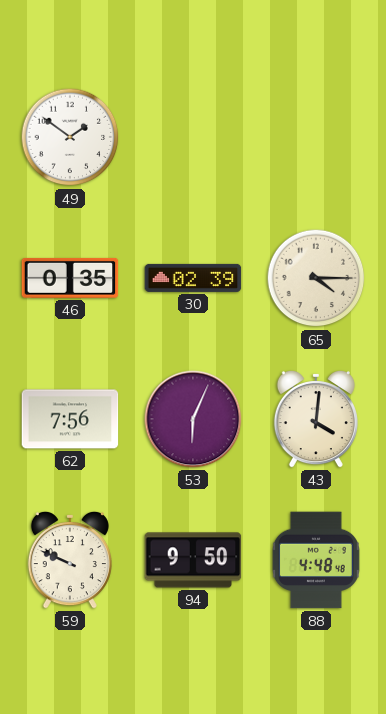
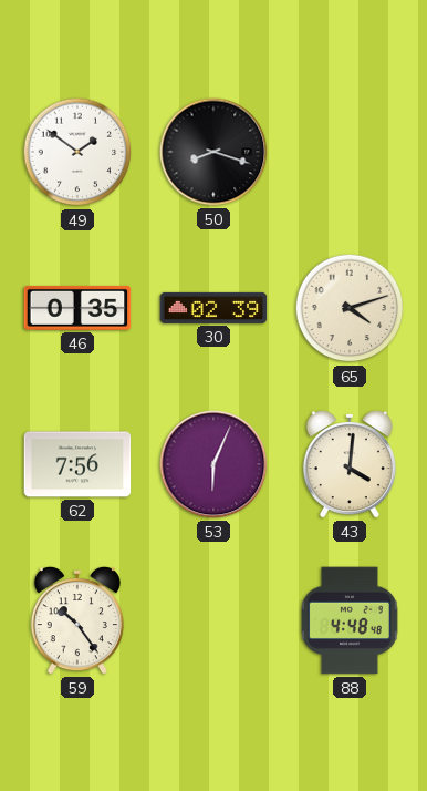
50: none -> 8:18 (213, 152)
65: 4:15 -> 4:12 (350, 308)
59: 9:49 -> 10:24 (77, 620)
94: 9:50 -> none (193, 560)
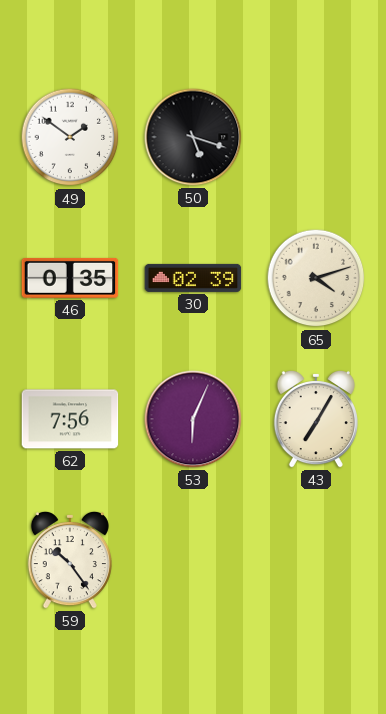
50: 8:18 -> 5:18 (193, 137)
43: 4:01 -> 7:05 (316, 419)
88: 4:48 -> none (350, 620)
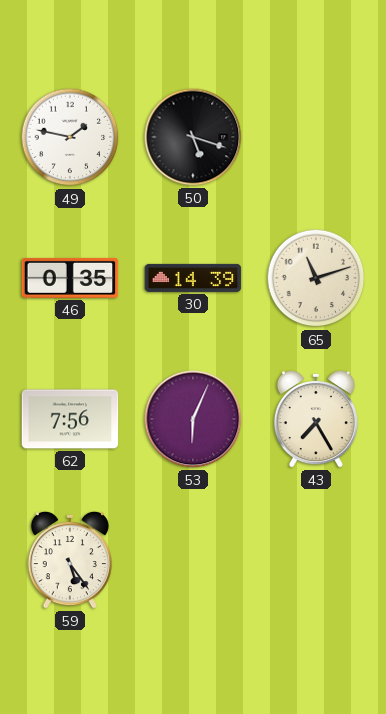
49: 1:51 -> 1:47 (70, 137)
30: 02:39 -> 14:39 (193, 278)
65: 4:12 -> 11:12 (316, 278)
43: 7:05 -> 7:25 (316, 419)
59: 10:24 -> 5:24 (70, 560)
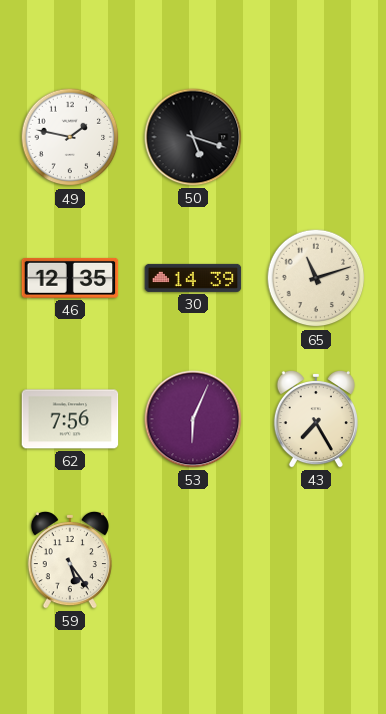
46: 0:35 -> 12:35 (70, 278)
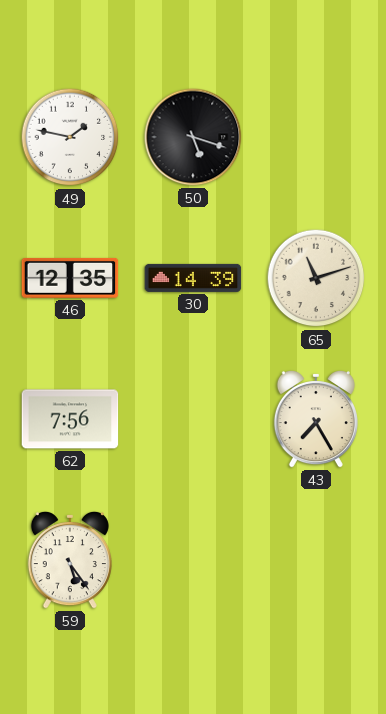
53: 6:04 -> none (193, 419)
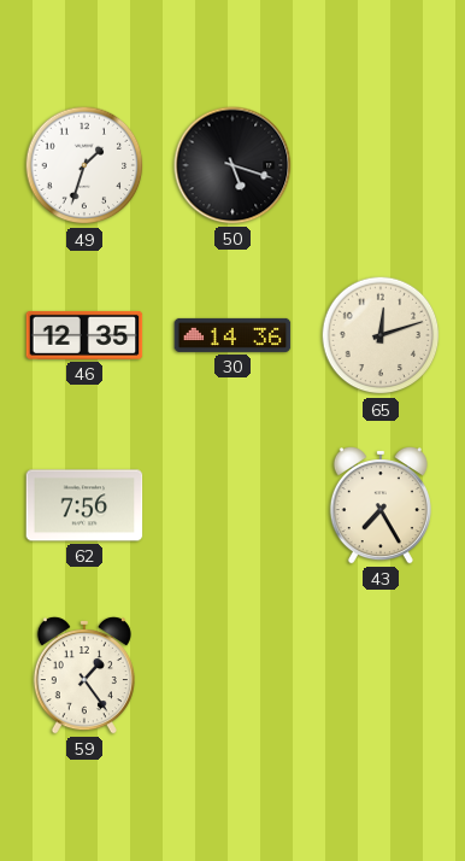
49: 1:47 -> 1:33 (84, 165)
30: 14:39 -> 14:36 (232, 335)
65: 11:12 -> 12:12 (381, 335)
59: 5:24 -> 1:24 (84, 675)
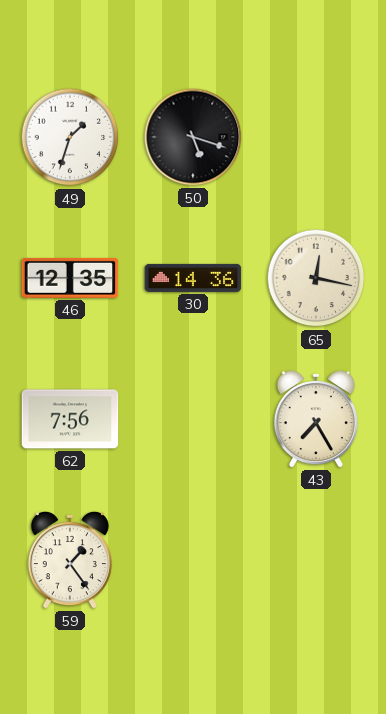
65: 12:12 -> 12:17 (316, 278)
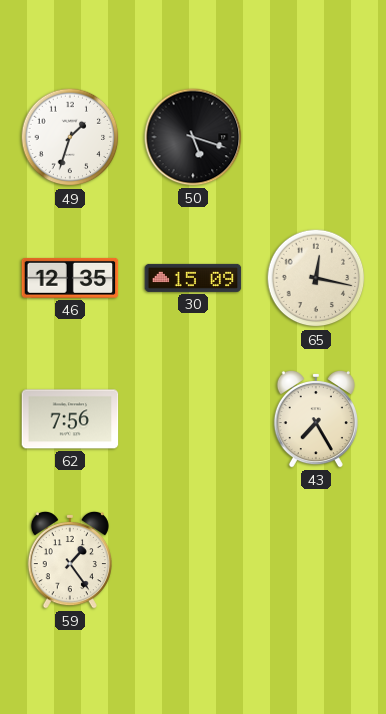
30: 14:36 -> 15:09 (193, 278)
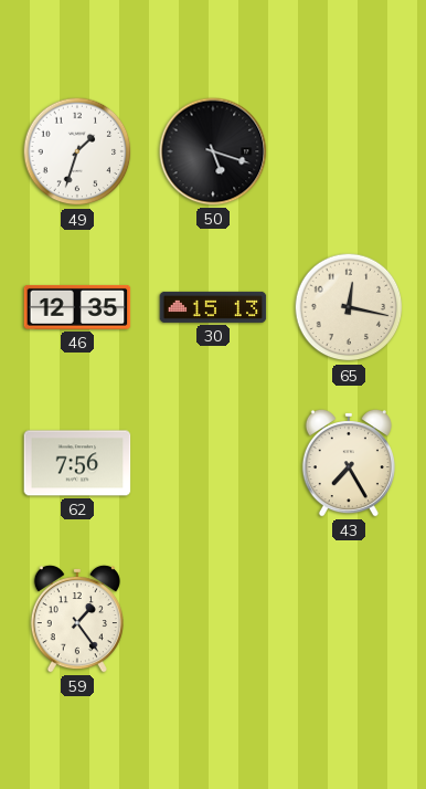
30: 15:09 -> 15:13 (213, 307)
